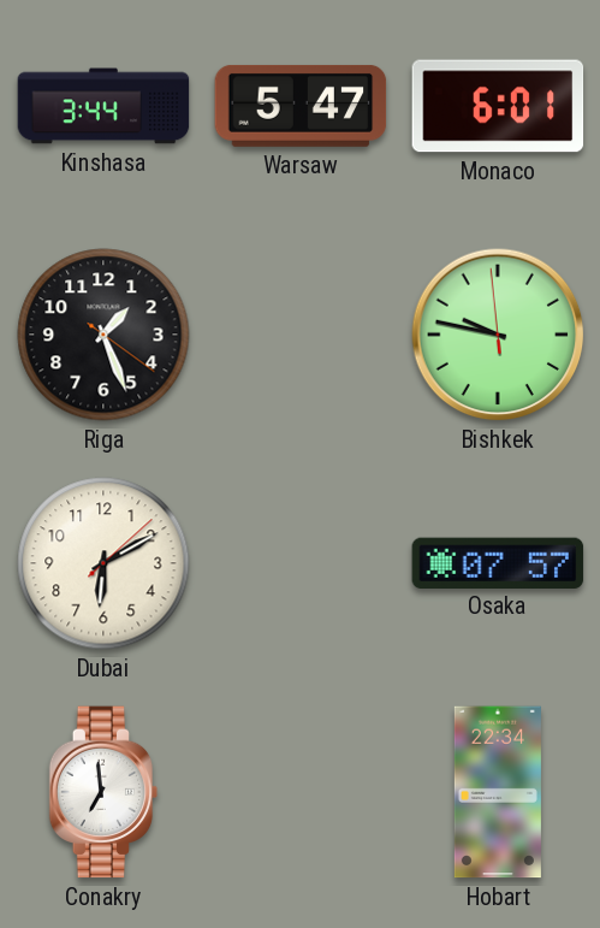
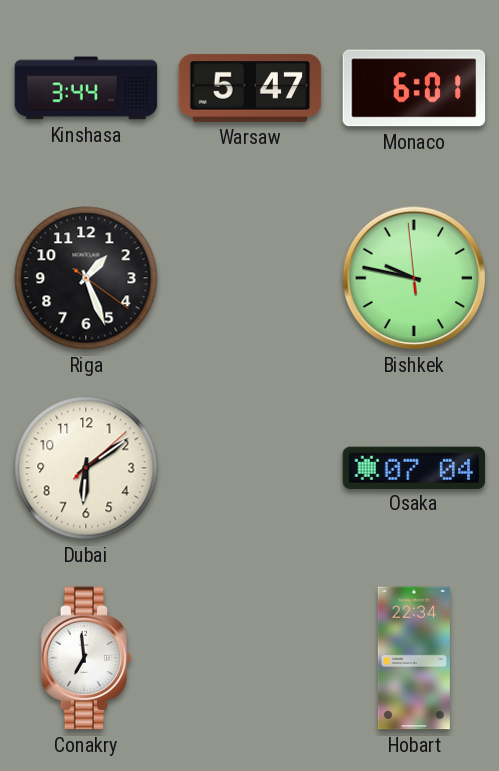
Dubai: 6:10 -> 6:09 (86, 468)
Osaka: 07:57 -> 07:04 (414, 467)
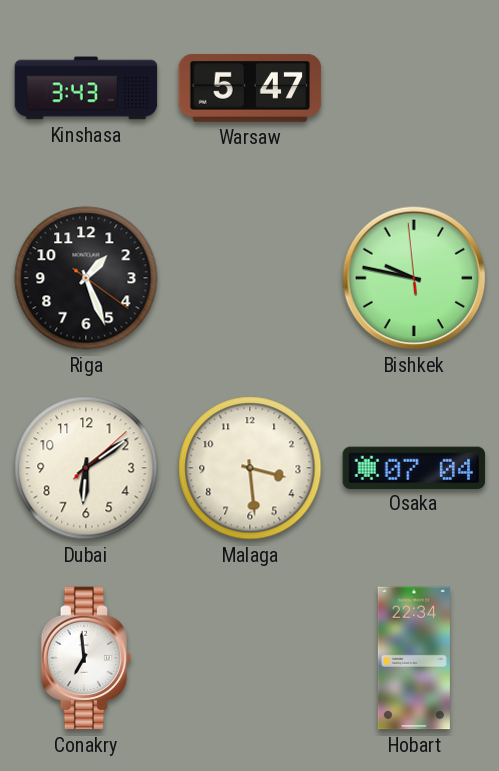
Kinshasa: 3:44 -> 3:43 (86, 88)
Monaco: 6:01 -> none (414, 88)
Malaga: none -> 3:29 (250, 468)
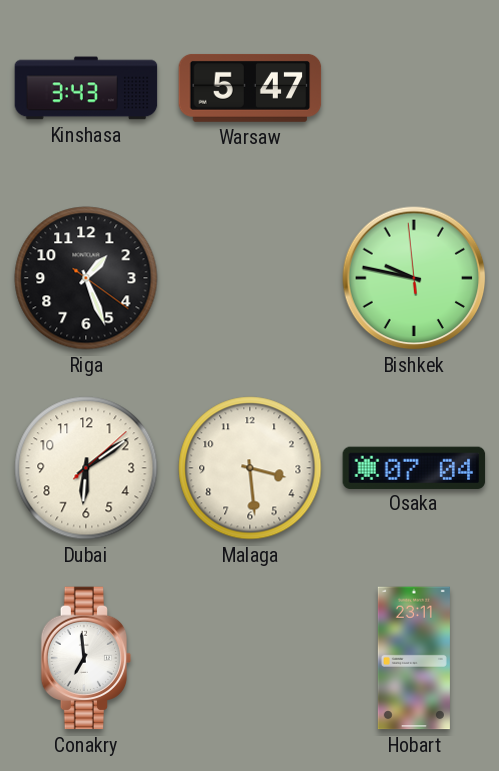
Hobart: 22:34 -> 23:11 (414, 658)
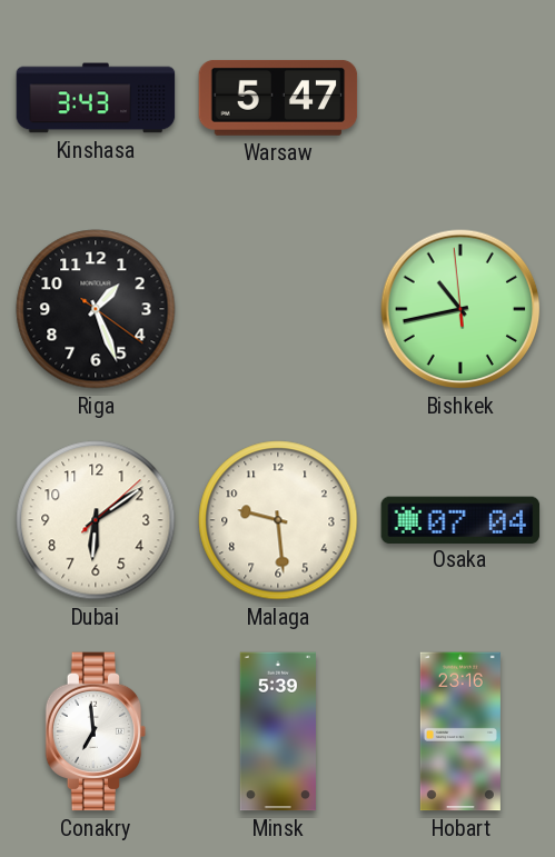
Bishkek: 9:46 -> 10:42 (460, 309)
Malaga: 3:29 -> 9:29 (278, 520)
Minsk: none -> 5:39 (278, 731)
Hobart: 23:11 -> 23:16 (460, 731)
